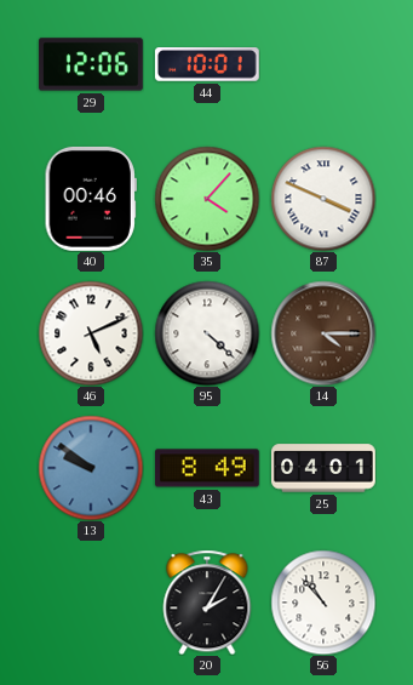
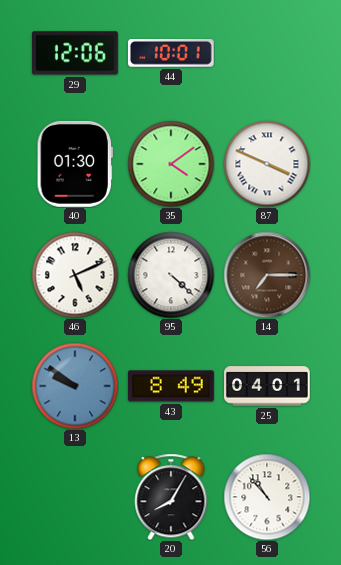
40: 00:46 -> 01:30 (75, 164)
35: 4:07 -> 4:09 (171, 164)
14: 4:15 -> 7:15 (267, 275)
20: 2:05 -> 8:05 (171, 497)
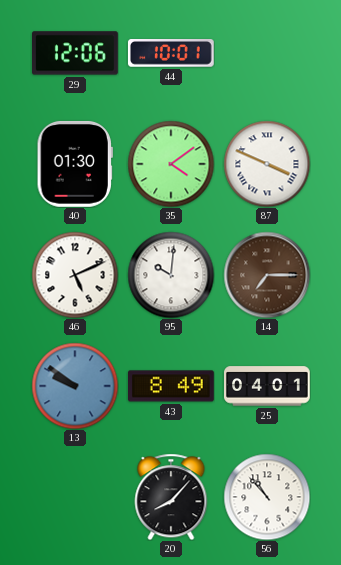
95: 4:22 -> 10:01 (171, 275)
20: 8:05 -> 8:07 (171, 497)
